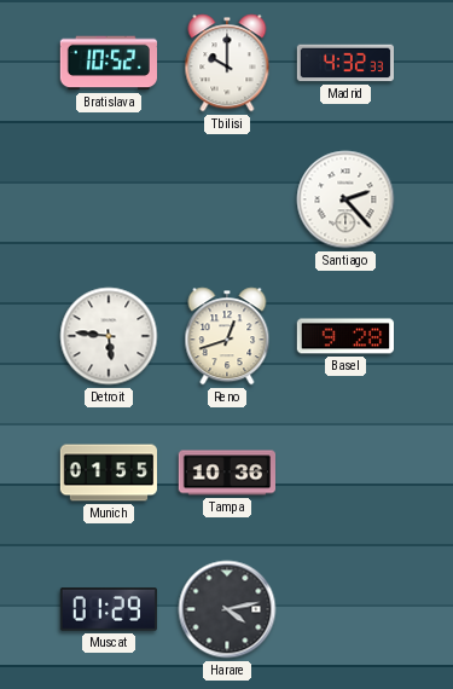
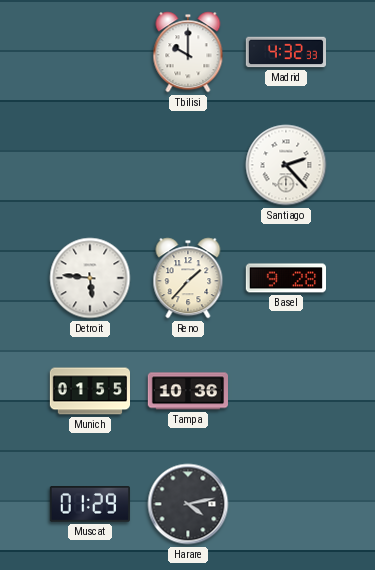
Bratislava: 10:52 -> none (108, 63)
Reno: 12:42 -> 1:37 (188, 278)
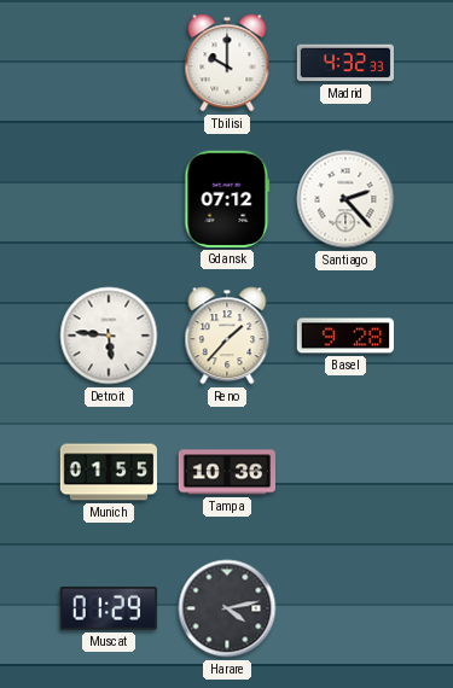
Gdansk: none -> 07:12 (227, 199)
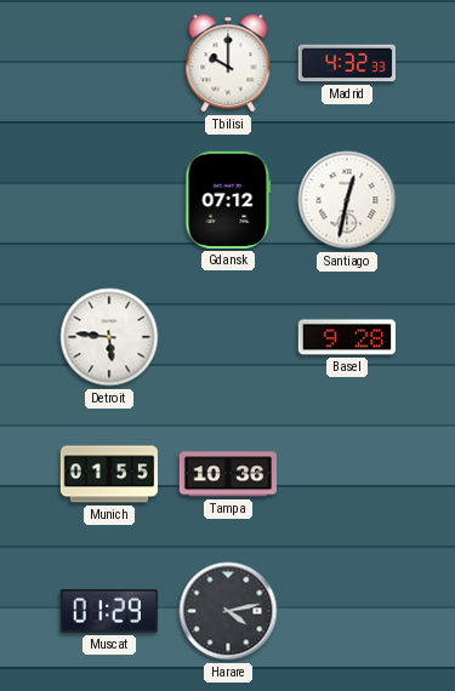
Santiago: 2:23 -> 12:32 (347, 200)
Reno: 1:37 -> none (227, 336)
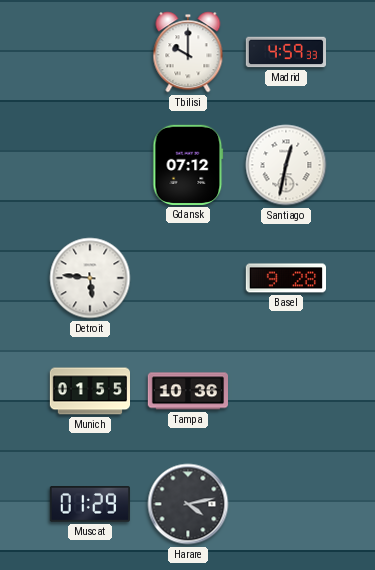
Madrid: 4:32 -> 4:59 (285, 52)
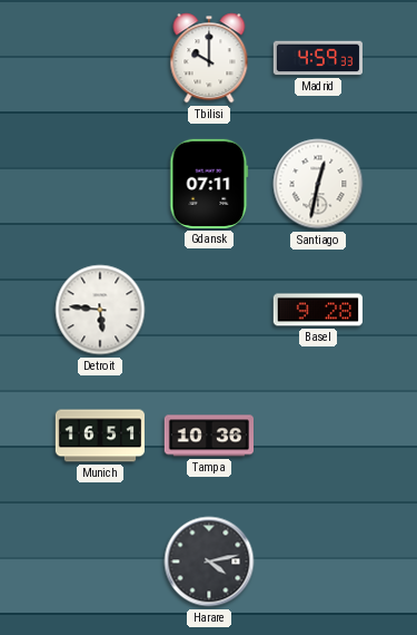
Gdansk: 07:12 -> 07:11 (209, 184)
Munich: 01:55 -> 16:51 (99, 436)
Muscat: 01:29 -> none (89, 504)
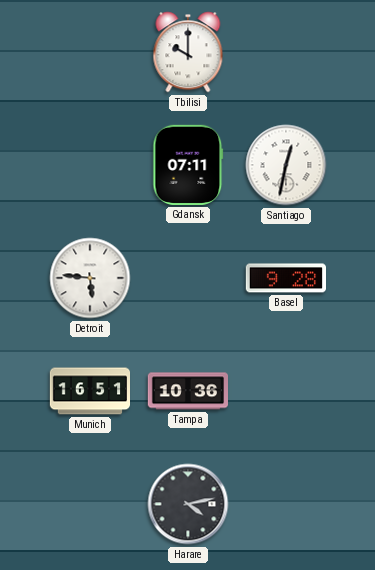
Madrid: 4:59 -> none (317, 58)
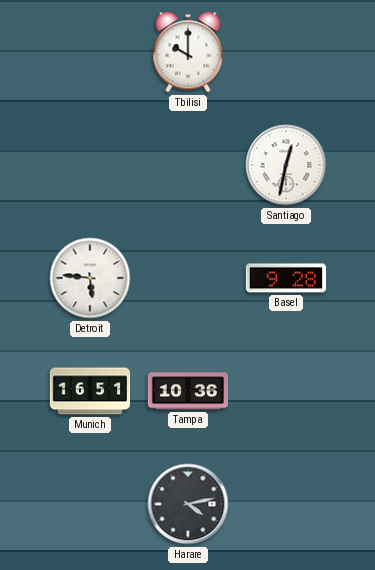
Gdansk: 07:11 -> none (188, 165)
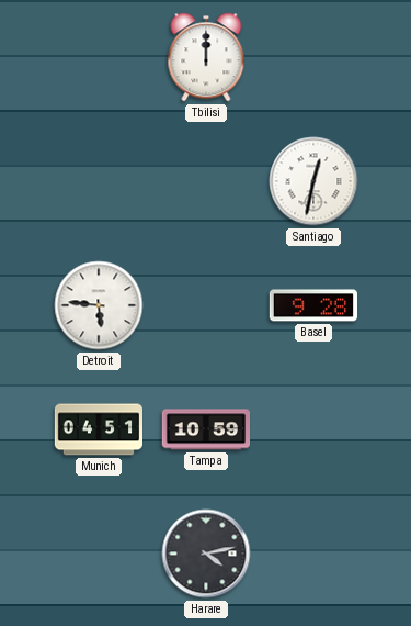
Tbilisi: 10:00 -> 12:00 (206, 57)
Munich: 16:51 -> 04:51 (98, 429)
Tampa: 10:36 -> 10:59 (205, 429)
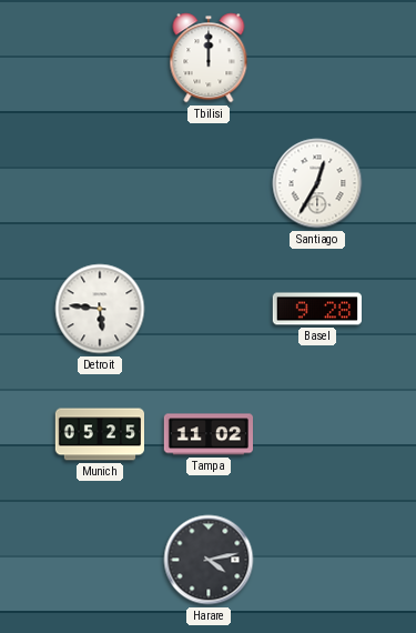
Santiago: 12:32 -> 12:35 (317, 183)
Munich: 04:51 -> 05:25 (99, 434)
Tampa: 10:59 -> 11:02 (207, 434)
